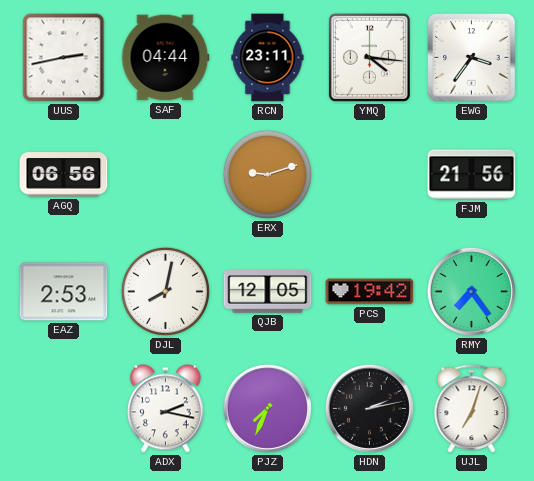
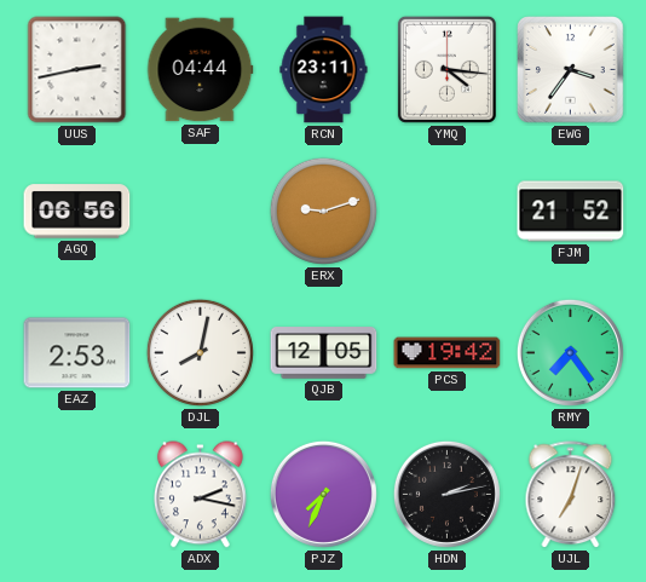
FJM: 21:56 -> 21:52 (571, 212)
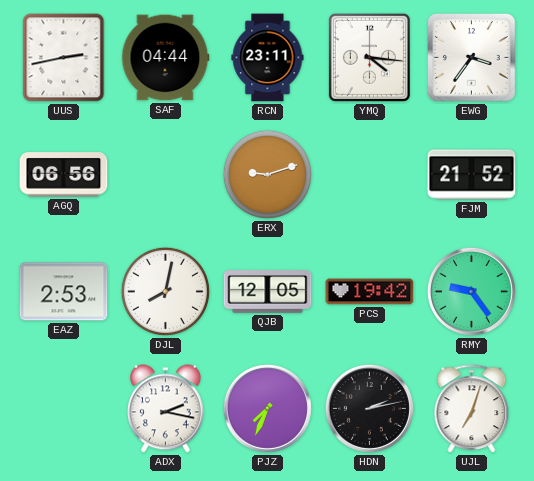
RMY: 7:24 -> 9:24 (471, 291)
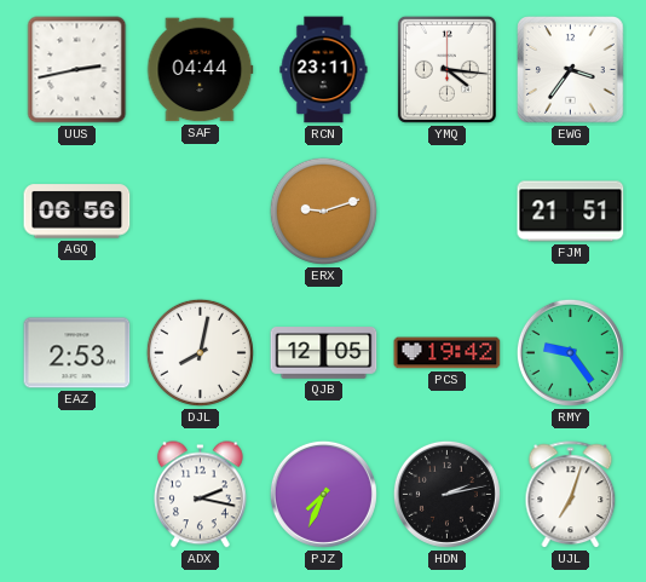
FJM: 21:52 -> 21:51 (571, 212)
